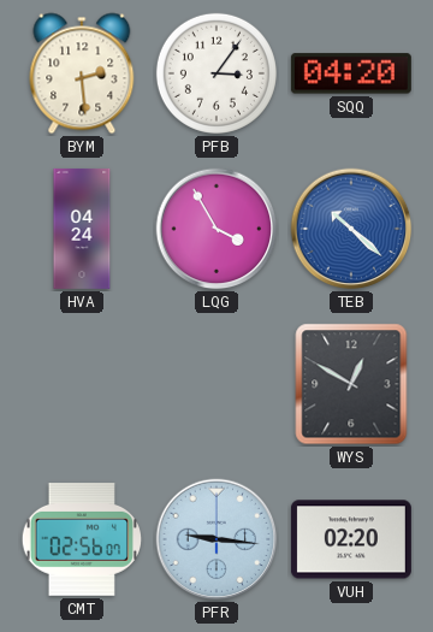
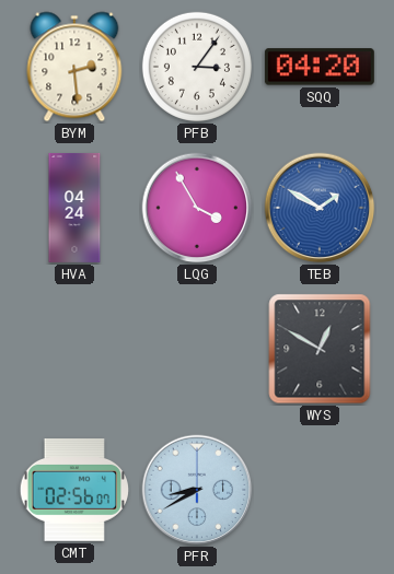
TEB: 10:22 -> 1:50 (320, 208)
PFR: 9:16 -> 8:40 (197, 490)
VUH: 02:20 -> none (351, 539)
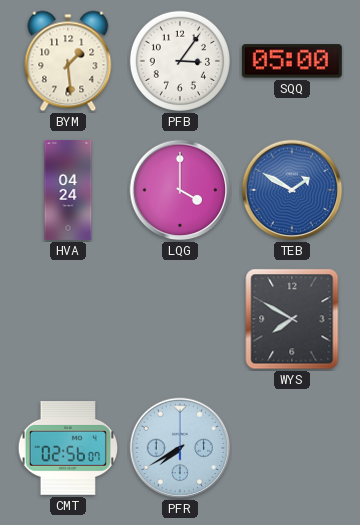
BYM: 2:29 -> 1:29 (68, 61)
SQQ: 04:20 -> 05:00 (292, 61)
LQG: 3:55 -> 4:00 (180, 190)
WYS: 12:50 -> 7:50 (292, 319)
PFR: 8:40 -> 7:40 (180, 448)
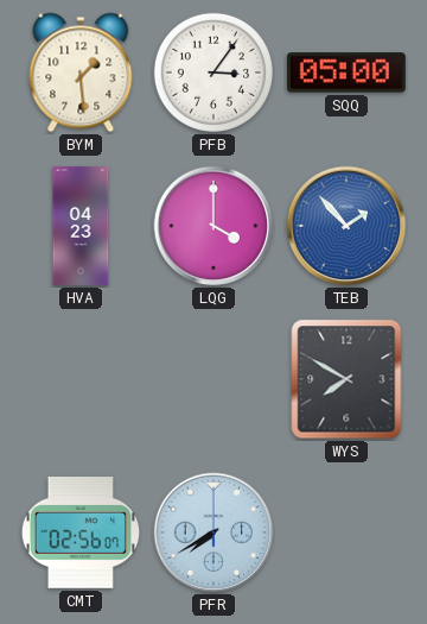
HVA: 04:24 -> 04:23 (81, 226)
TEB: 1:50 -> 1:53 (346, 226)
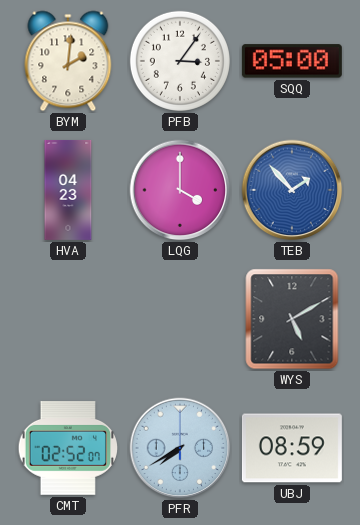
BYM: 1:29 -> 2:01 (68, 61)
WYS: 7:50 -> 5:10 (292, 319)
CMT: 02:56 -> 02:52 (68, 449)
UBJ: none -> 08:59 (292, 448)
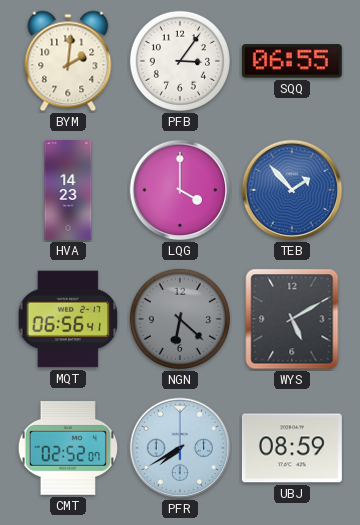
SQQ: 05:00 -> 06:55 (292, 61)
HVA: 04:23 -> 14:23 (68, 190)
MQT: none -> 06:56 (68, 319)
NGN: none -> 6:22 (180, 319)
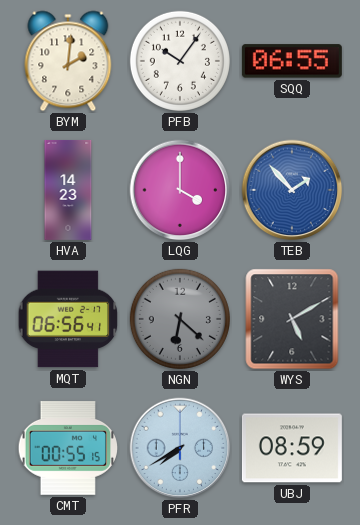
PFB: 3:06 -> 10:06 (180, 61)
CMT: 02:52 -> 00:55 (68, 449)
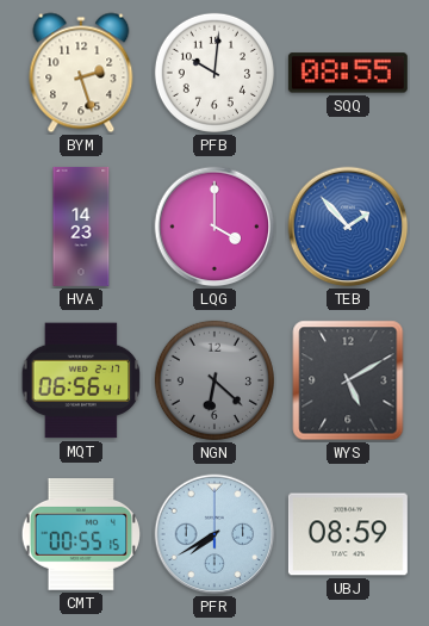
BYM: 2:01 -> 2:27 (81, 73)
PFB: 10:06 -> 10:01 (214, 73)
SQQ: 06:55 -> 08:55 (348, 73)
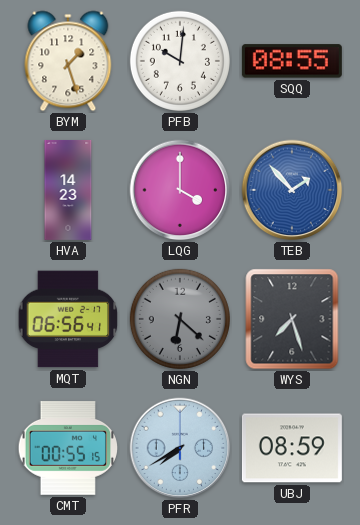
BYM: 2:27 -> 1:27 (68, 61)
WYS: 5:10 -> 7:27 (292, 319)
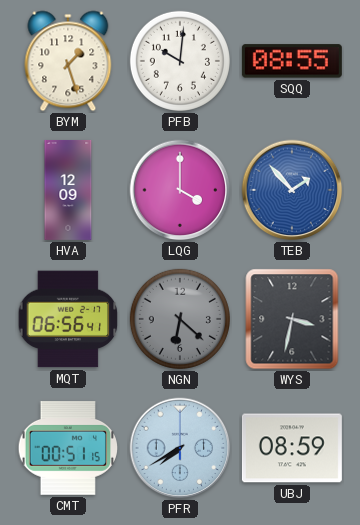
HVA: 14:23 -> 12:09 (68, 190)
WYS: 7:27 -> 3:32 (292, 319)
CMT: 00:55 -> 00:51 (68, 449)
